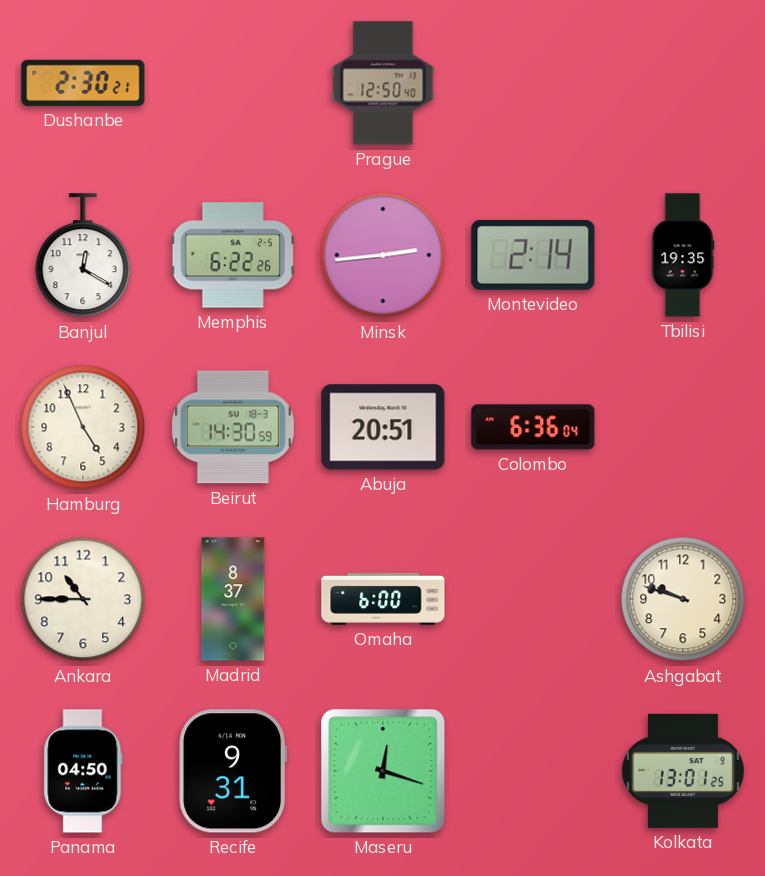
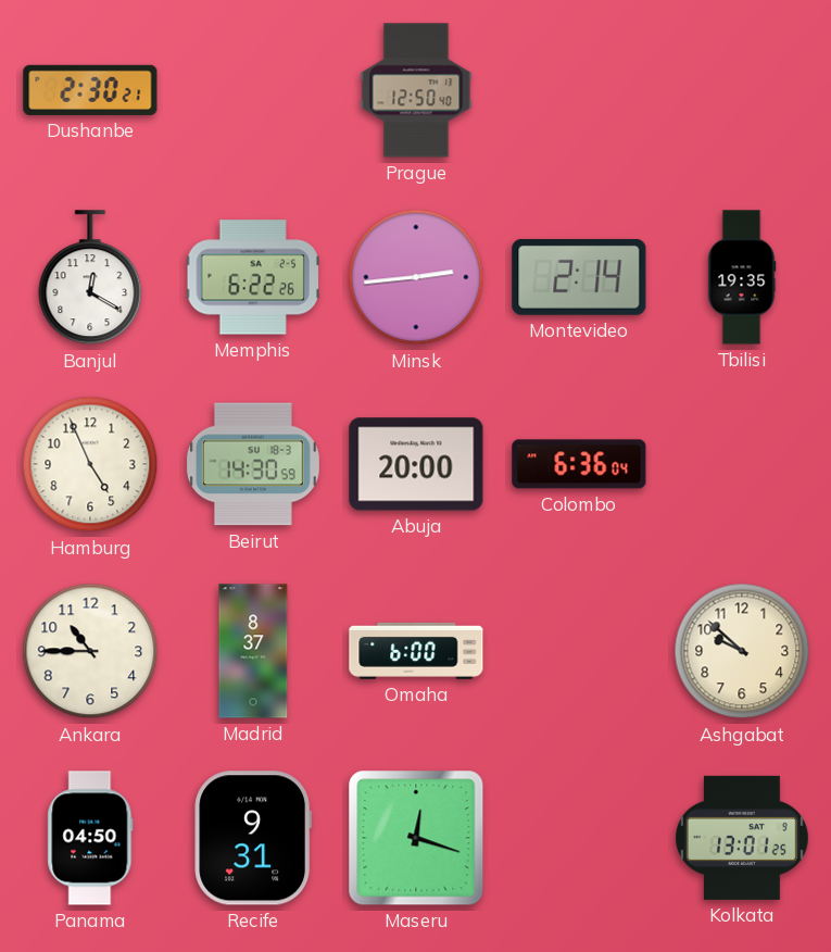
Abuja: 20:51 -> 20:00 (416, 464)
Ashgabat: 9:48 -> 9:52 (742, 651)
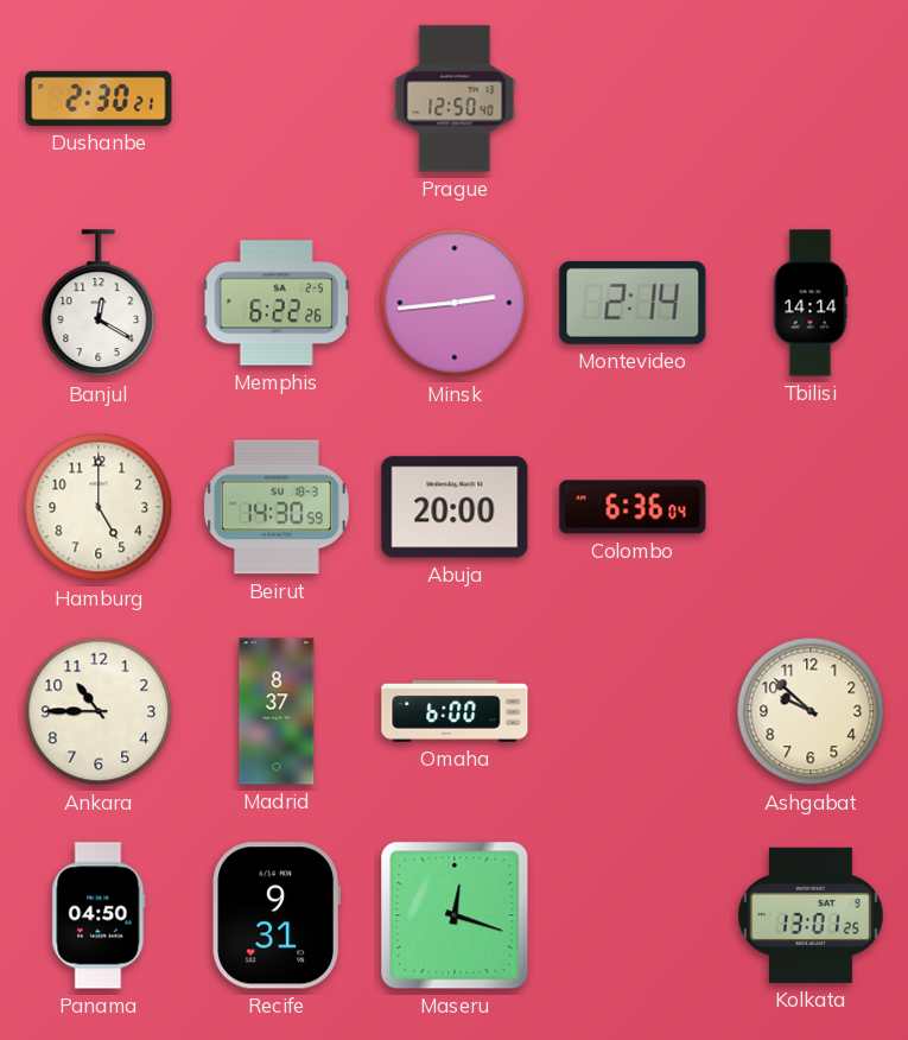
Tbilisi: 19:35 -> 14:14 (811, 303)
Hamburg: 4:56 -> 5:00 (99, 507)
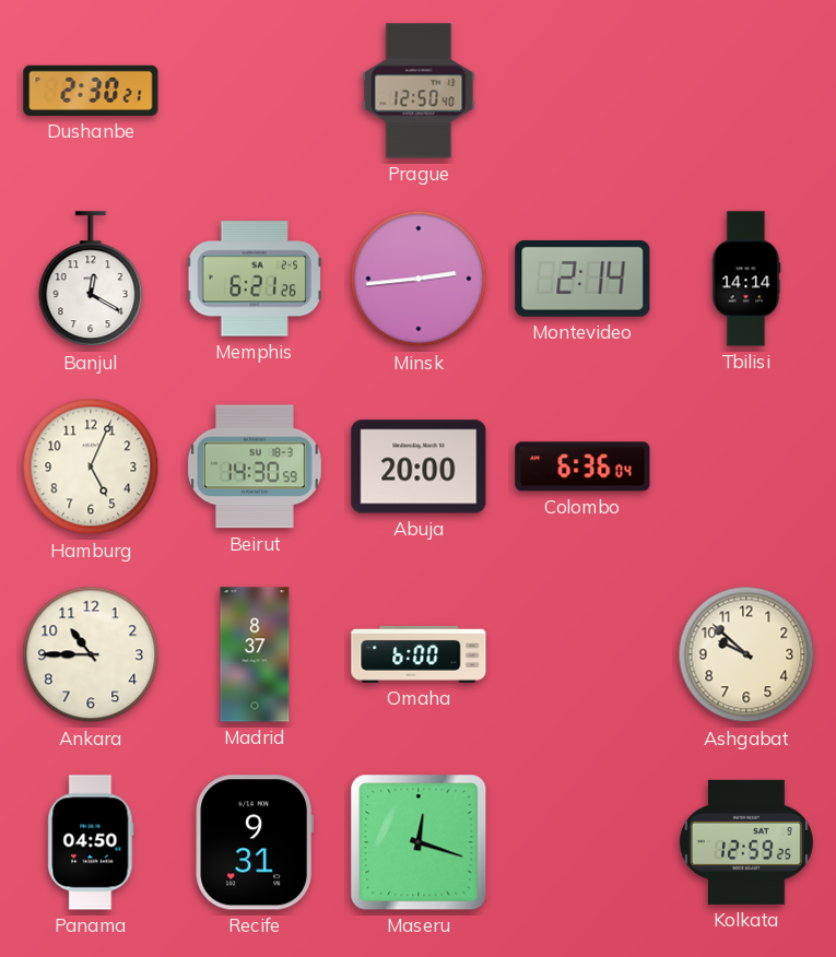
Memphis: 6:22 -> 6:21 (255, 279)
Hamburg: 5:00 -> 5:04 (91, 466)
Kolkata: 13:01 -> 12:59 (746, 842)
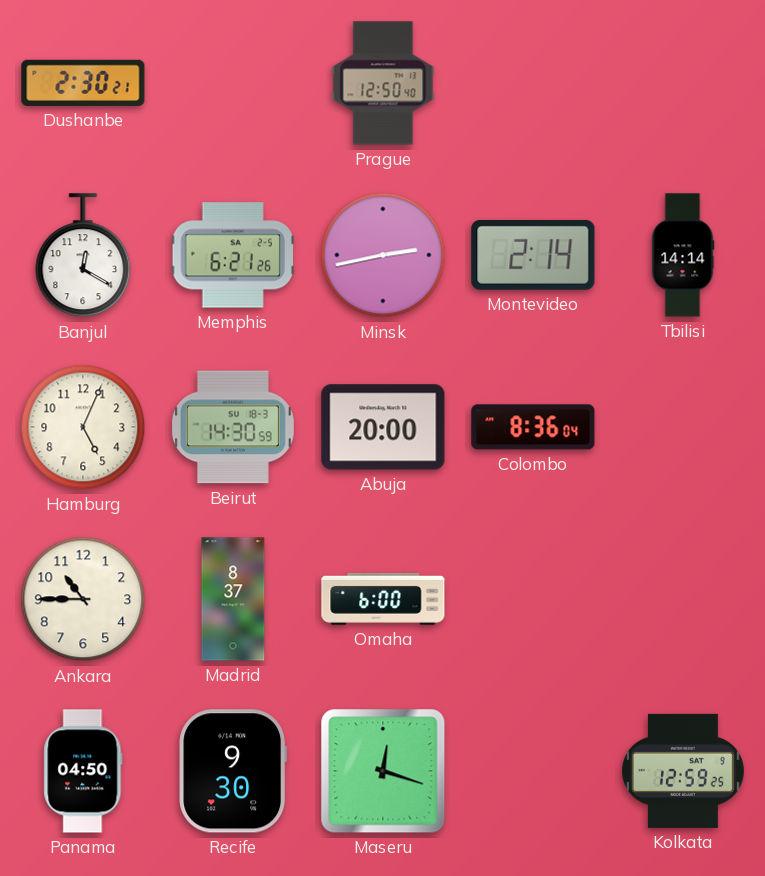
Minsk: 2:44 -> 2:43 (383, 255)
Colombo: 6:36 -> 8:36 (533, 427)
Ashgabat: 9:52 -> none (746, 654)
Recife: 9:31 -> 9:30 (233, 771)
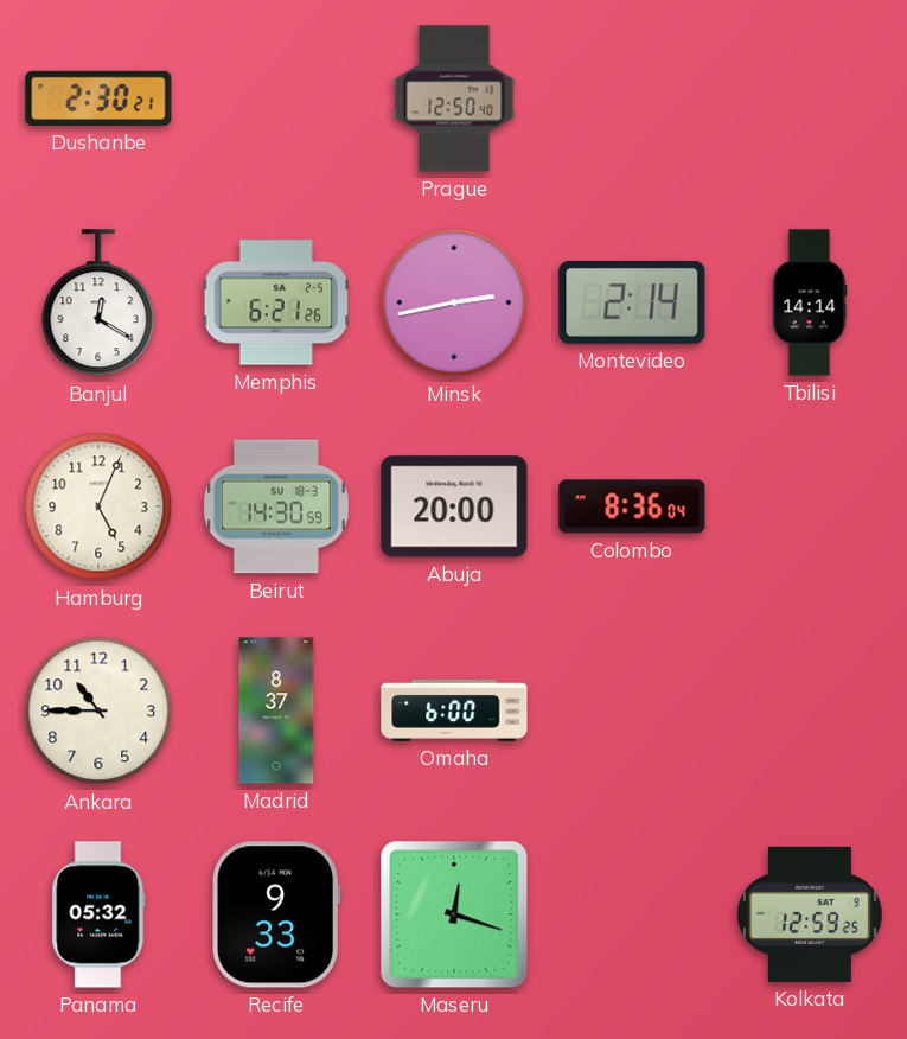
Panama: 04:50 -> 05:32 (98, 914)
Recife: 9:30 -> 9:33 (276, 914)
